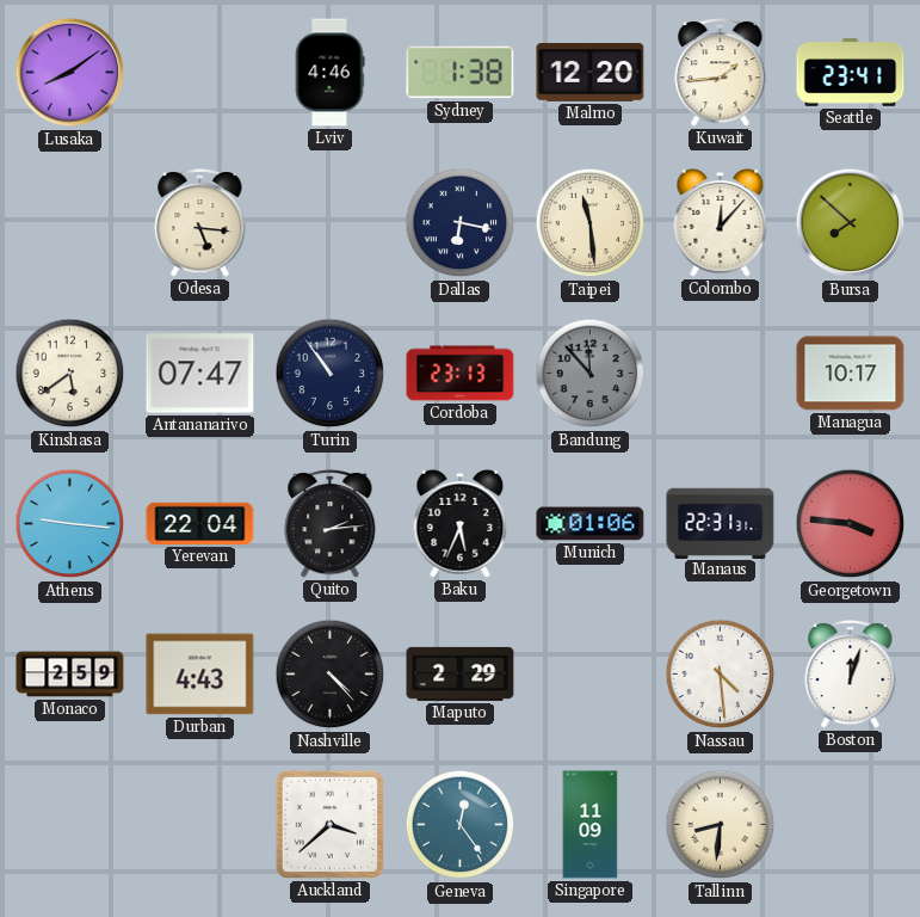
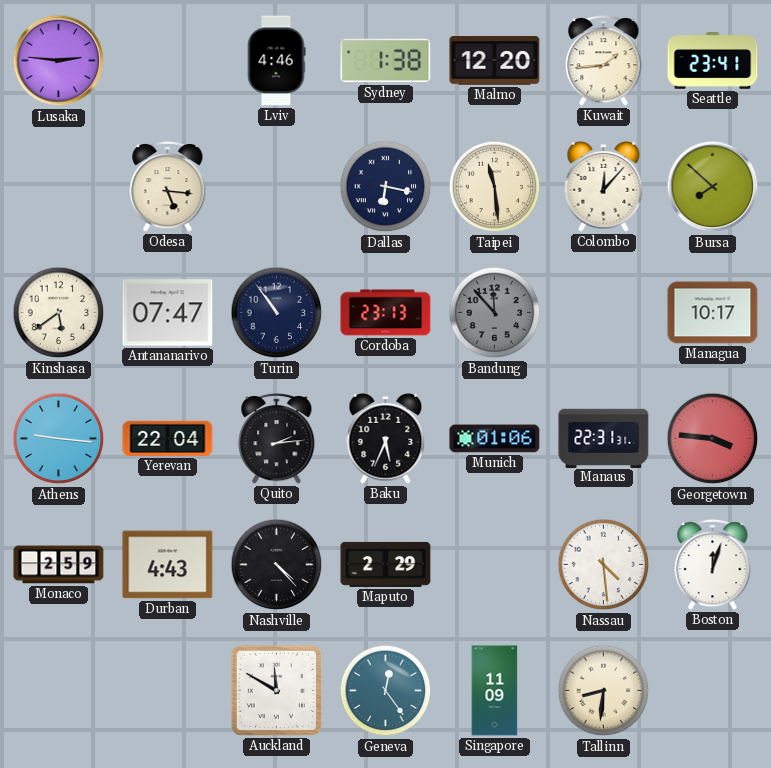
Lusaka: 8:09 -> 2:46 (59, 61)
Auckland: 3:38 -> 11:50 (276, 690)
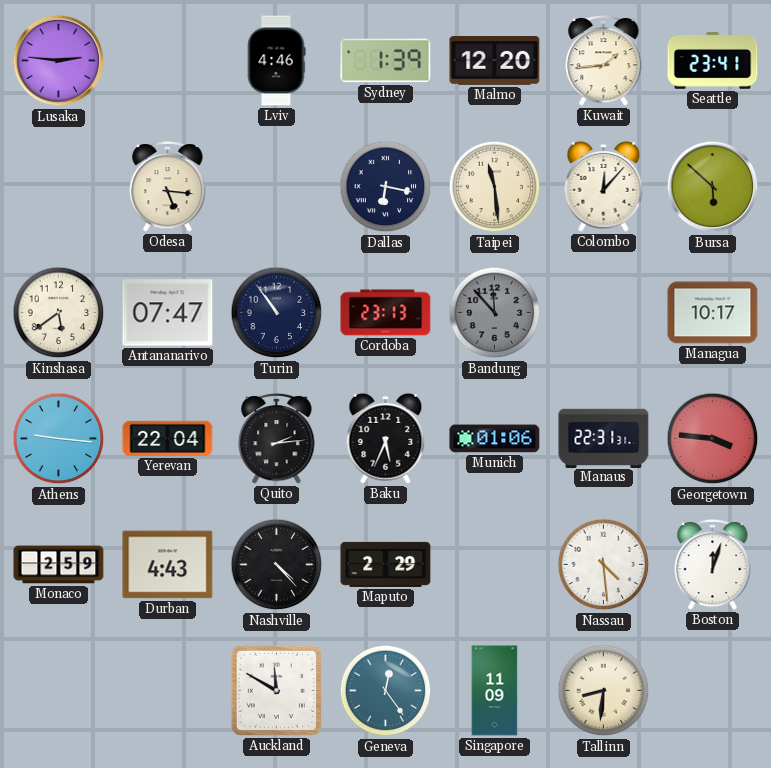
Sydney: 1:38 -> 1:39 (386, 61)
Bursa: 7:52 -> 5:52 (713, 187)
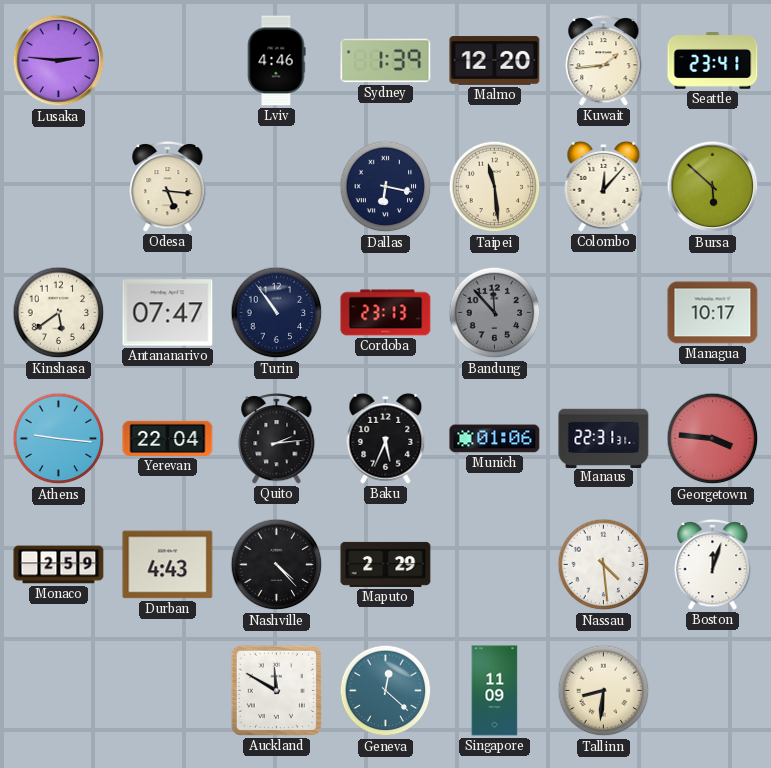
Geneva: 12:24 -> 12:22 (386, 691)
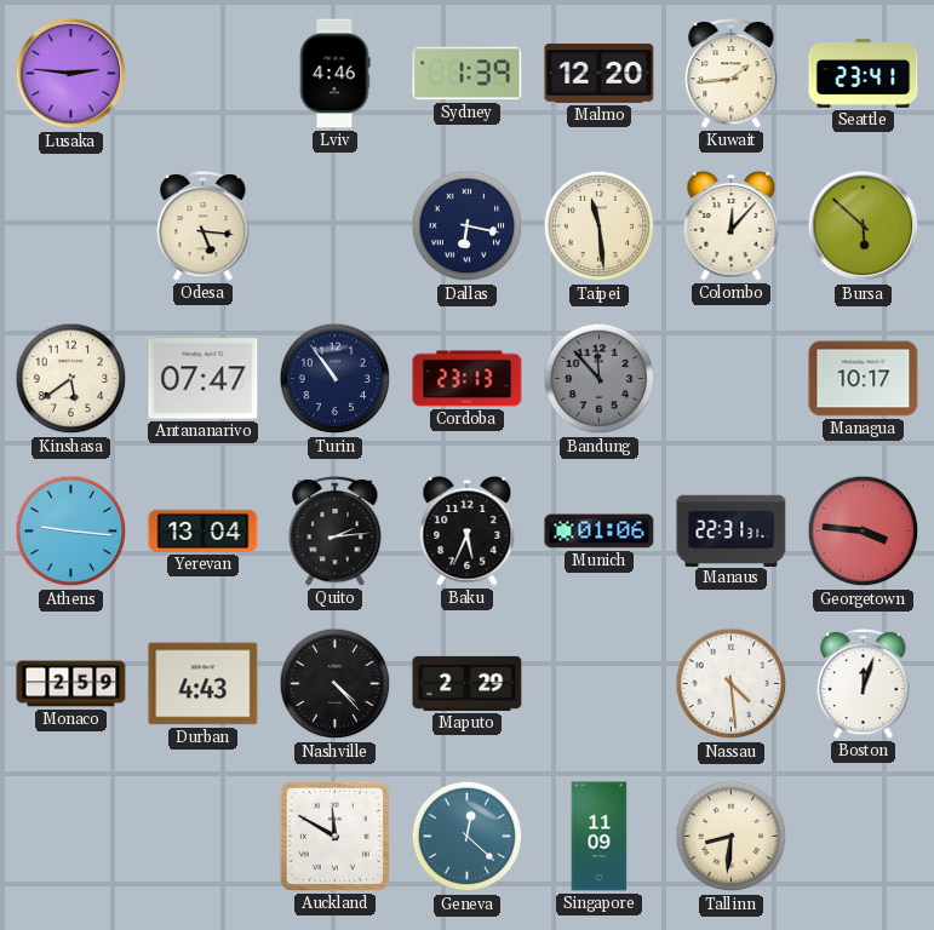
Yerevan: 22:04 -> 13:04 (204, 530)
